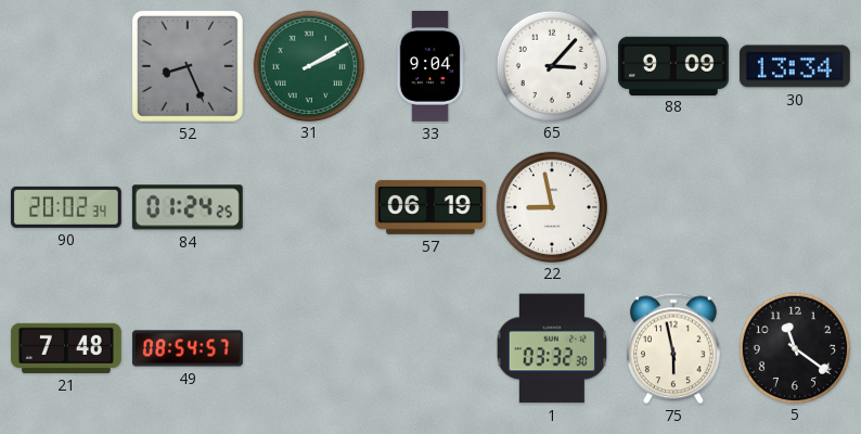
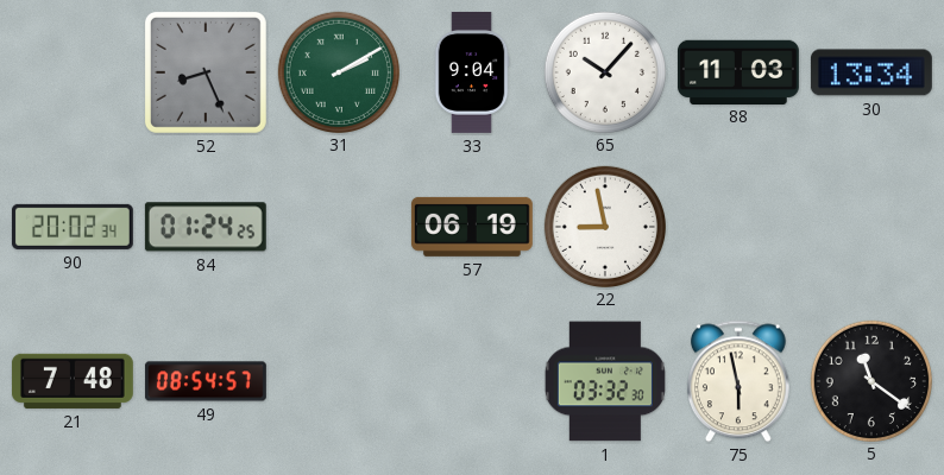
65: 3:07 -> 10:07 (604, 71)
88: 9:09 -> 11:03 (738, 71)
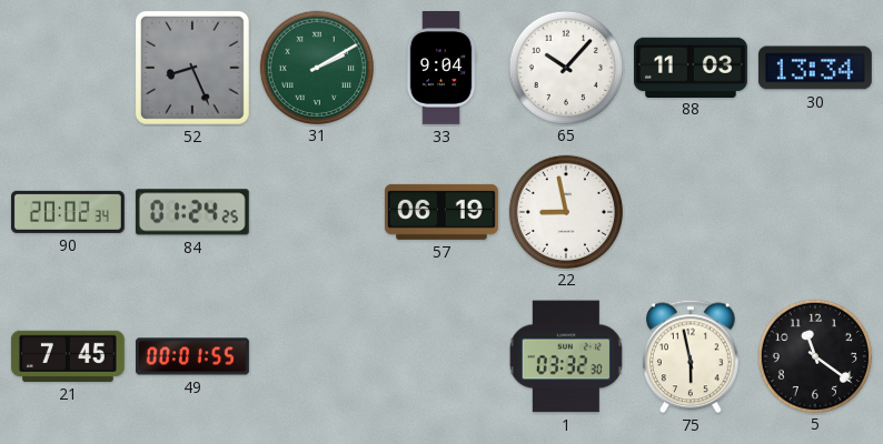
21: 7:48 -> 7:45 (68, 356)
49: 08:54 -> 00:01 (192, 356)
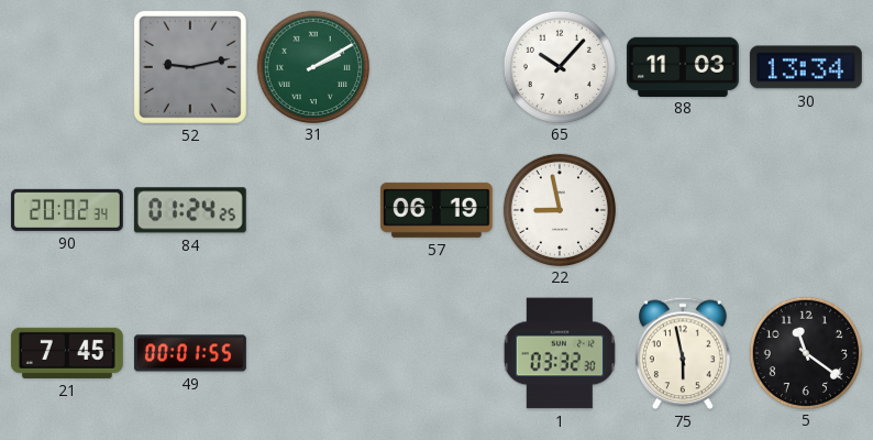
52: 8:26 -> 9:13 (190, 67)
33: 9:04 -> none (441, 68)
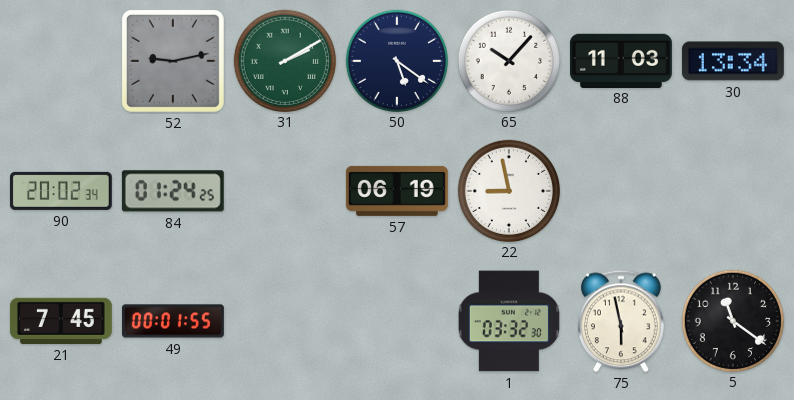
50: none -> 5:21 (396, 60)
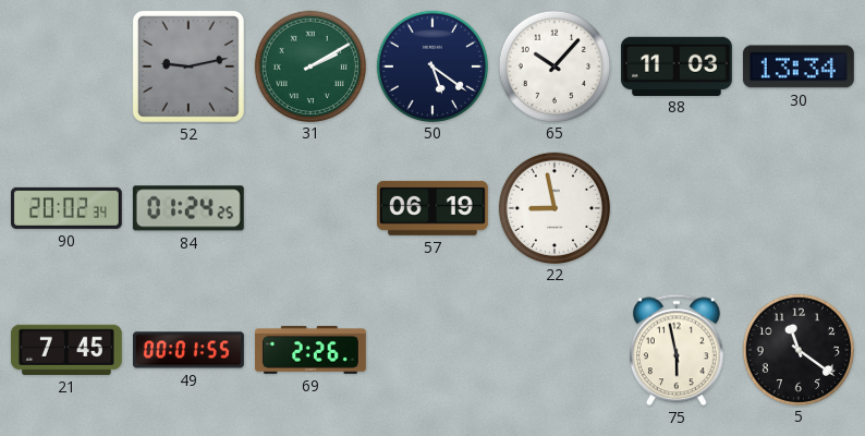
69: none -> 2:26 (310, 351)
1: 03:32 -> none (509, 321)
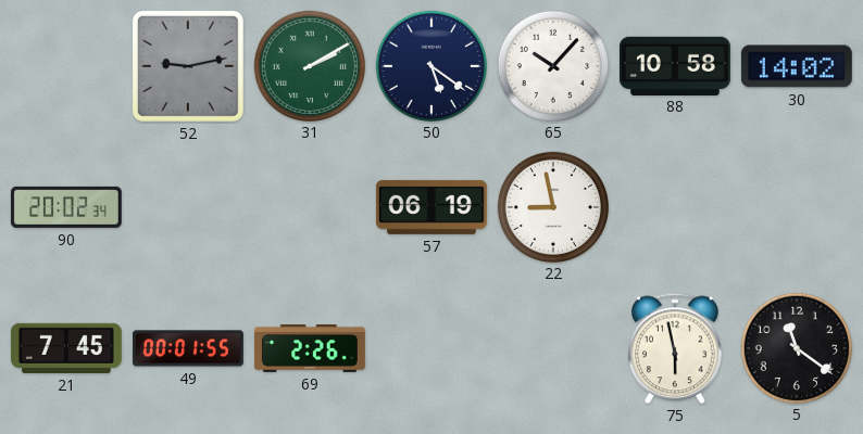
88: 11:03 -> 10:58 (675, 65)
30: 13:34 -> 14:02 (797, 66)
84: 01:24 -> none (188, 208)
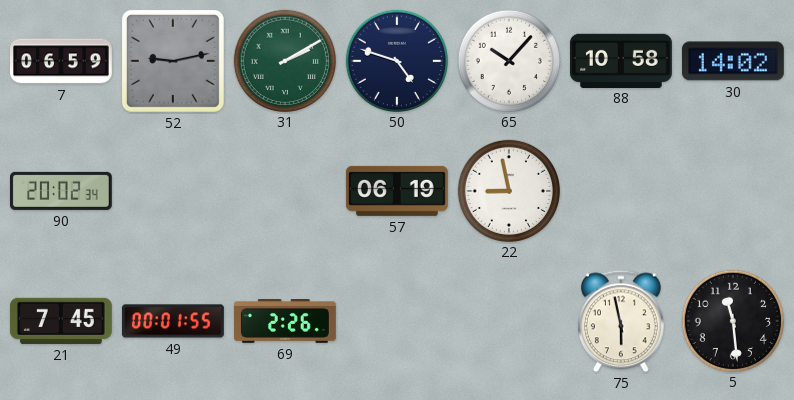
7: none -> 06:59 (62, 61)
50: 5:21 -> 4:48 (396, 60)
5: 11:21 -> 11:29 (732, 320)
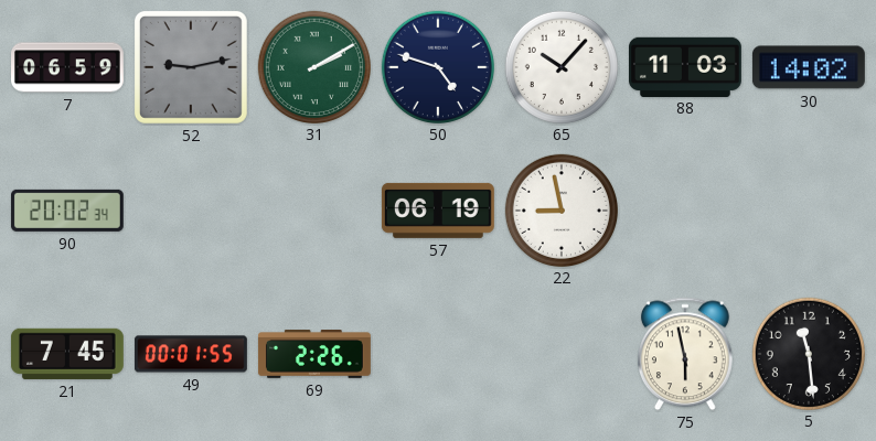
88: 10:58 -> 11:03 (685, 66)
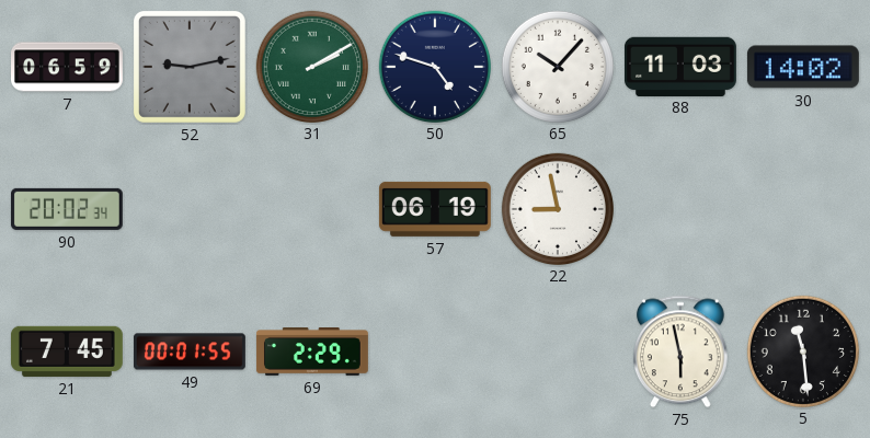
69: 2:26 -> 2:29 (312, 353)
